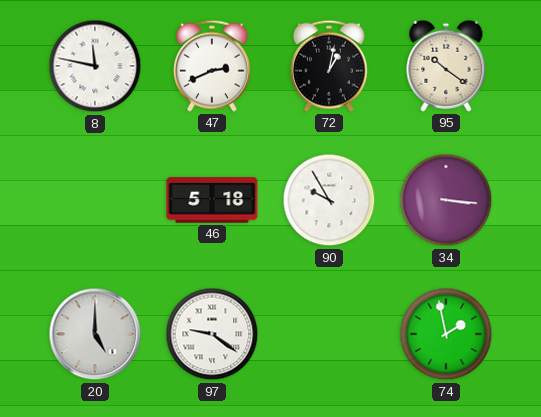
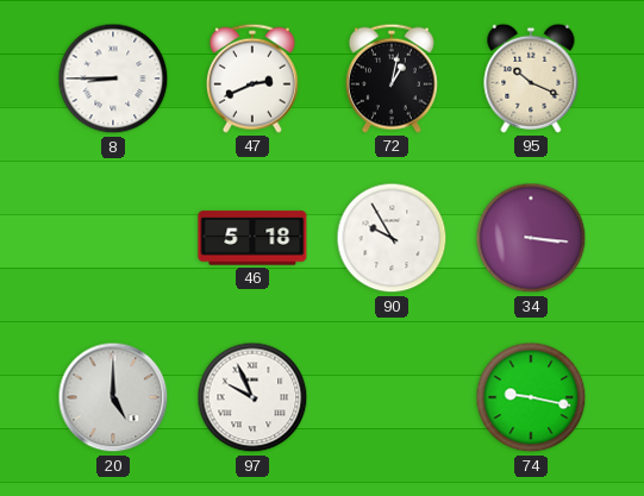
8: 11:47 -> 8:45 (113, 79)
95: 10:21 -> 10:19 (531, 79)
97: 9:21 -> 9:56 (252, 397)
74: 1:58 -> 9:17 (531, 397)
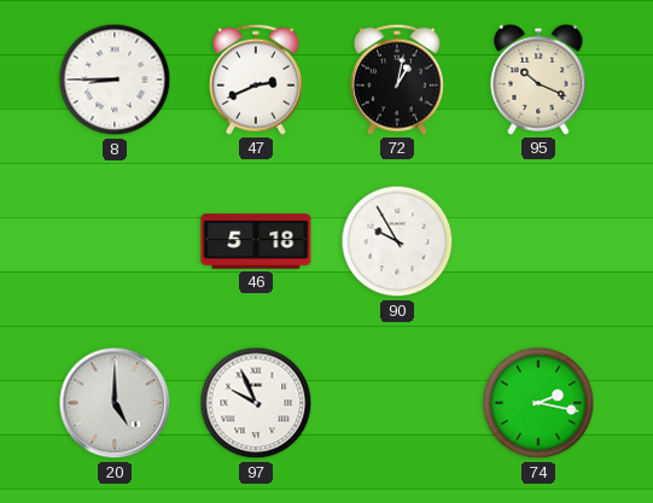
34: 3:16 -> none (531, 238)
74: 9:17 -> 2:17 (538, 403)
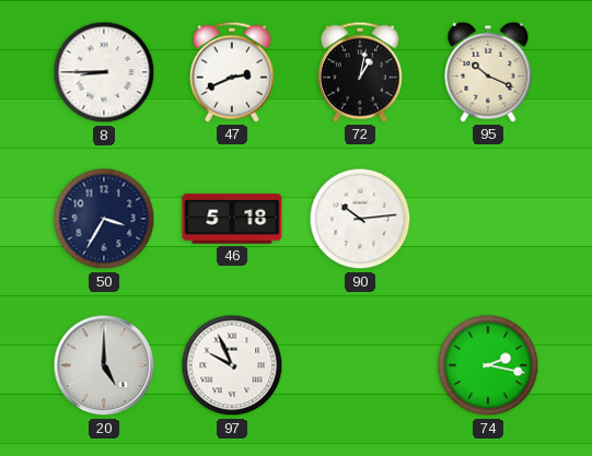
50: none -> 3:35 (104, 219)
90: 9:55 -> 10:14 (360, 219)
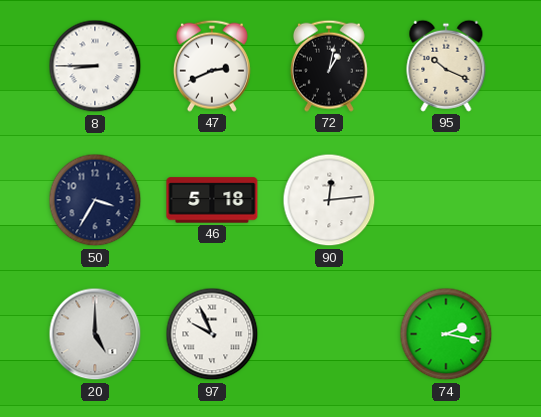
90: 10:14 -> 12:14 (329, 200)
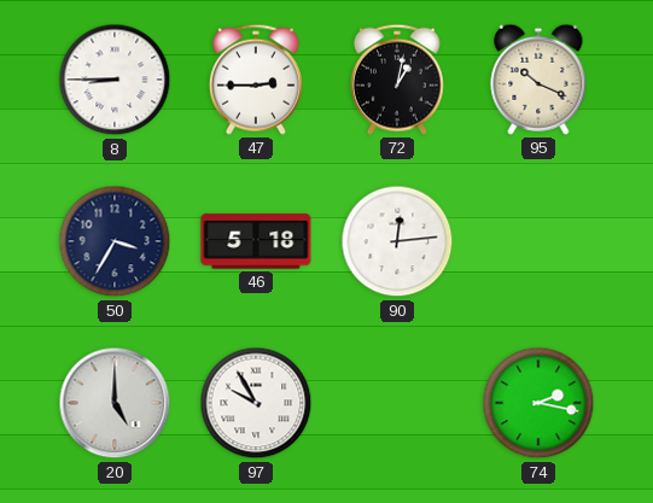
47: 2:41 -> 2:45 (256, 80)
97: 9:56 -> 9:55 (256, 403)
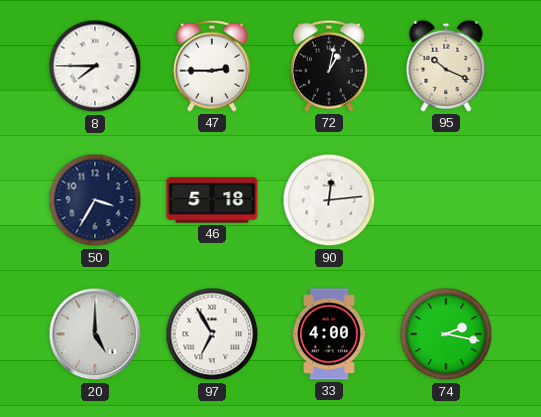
8: 8:45 -> 7:45 (95, 66)
97: 9:55 -> 6:55 (212, 334)
33: none -> 4:00 (329, 334)
